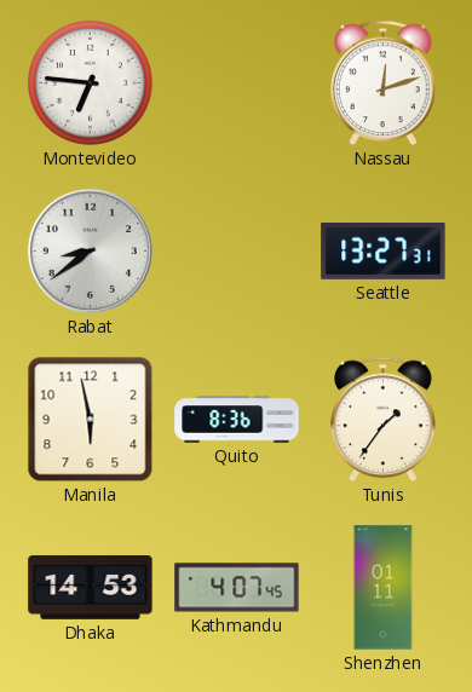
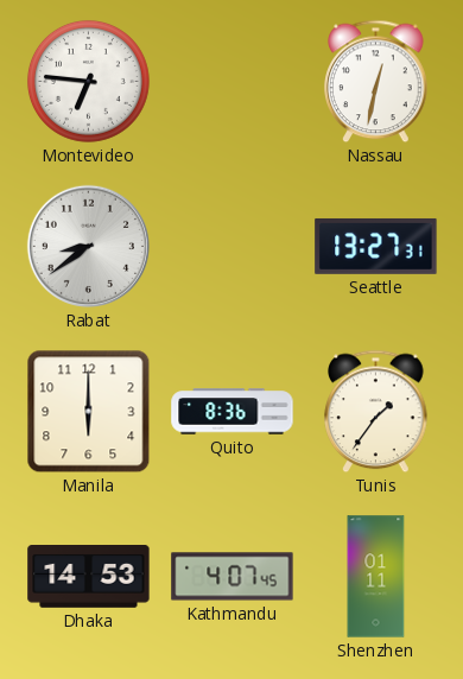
Nassau: 12:12 -> 12:32 (376, 82)
Manila: 5:58 -> 6:00 (89, 412)
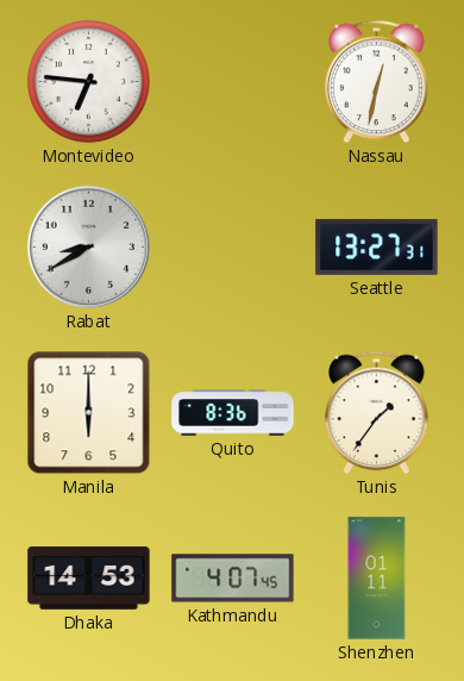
Rabat: 8:39 -> 8:40 (88, 246)
